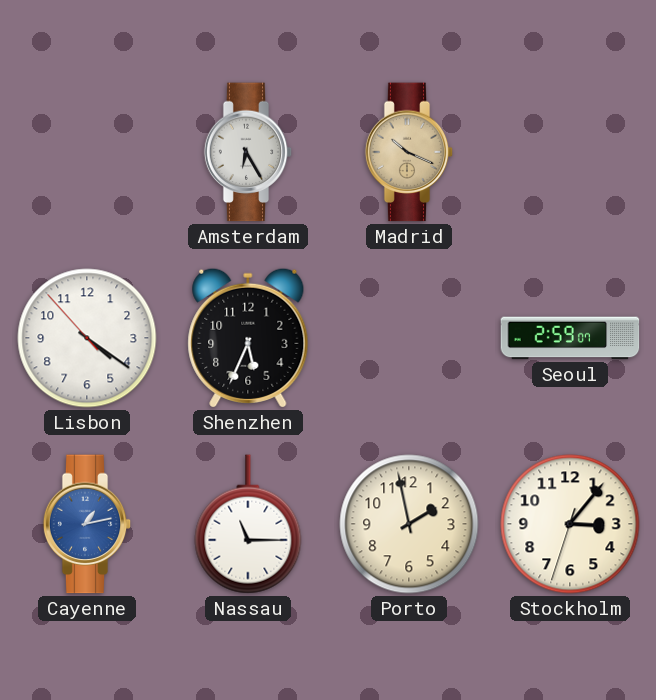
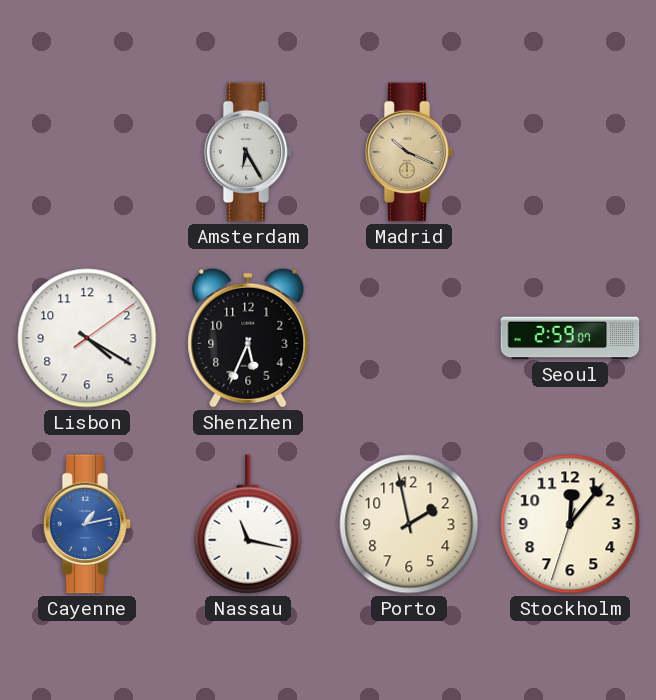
Lisbon: 4:20:53 -> 4:20:09 (87, 338)
Nassau: 11:15 -> 11:17 (248, 524)
Stockholm: 3:06 -> 12:06 (570, 524)
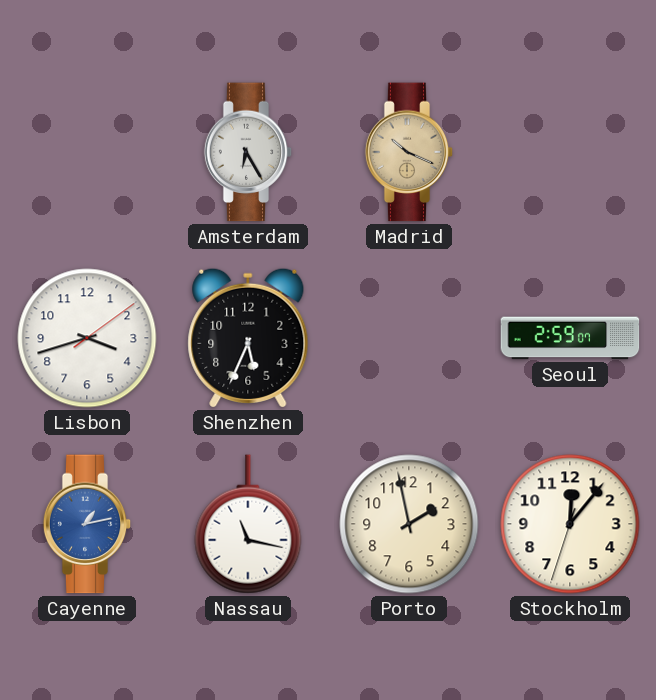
Lisbon: 4:20 -> 3:42 (87, 338)
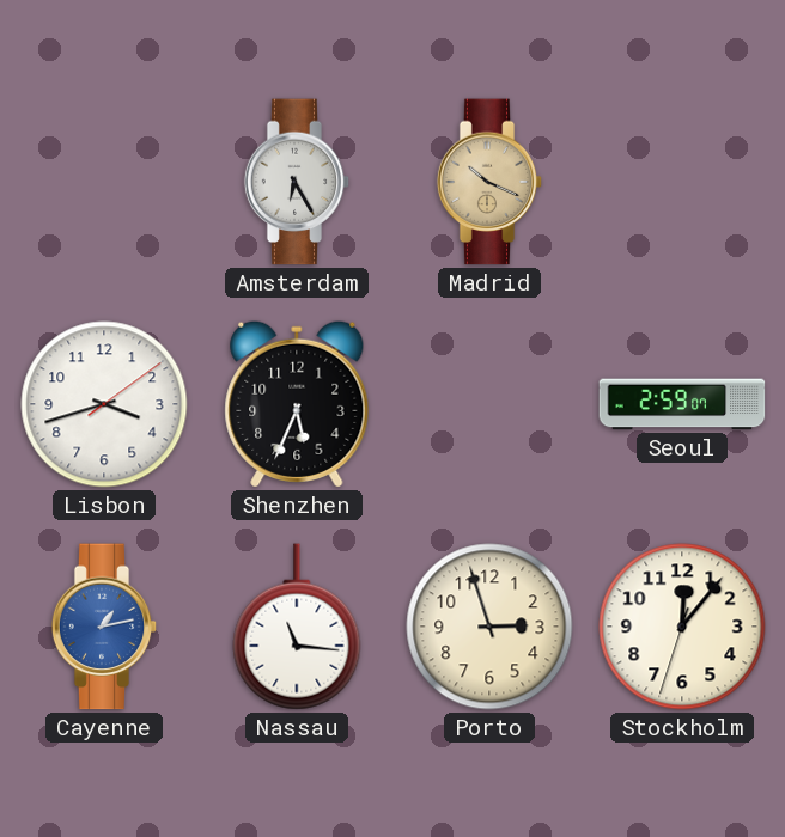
Nassau: 11:17 -> 11:16 (297, 627)
Porto: 1:58 -> 2:57 (489, 627)
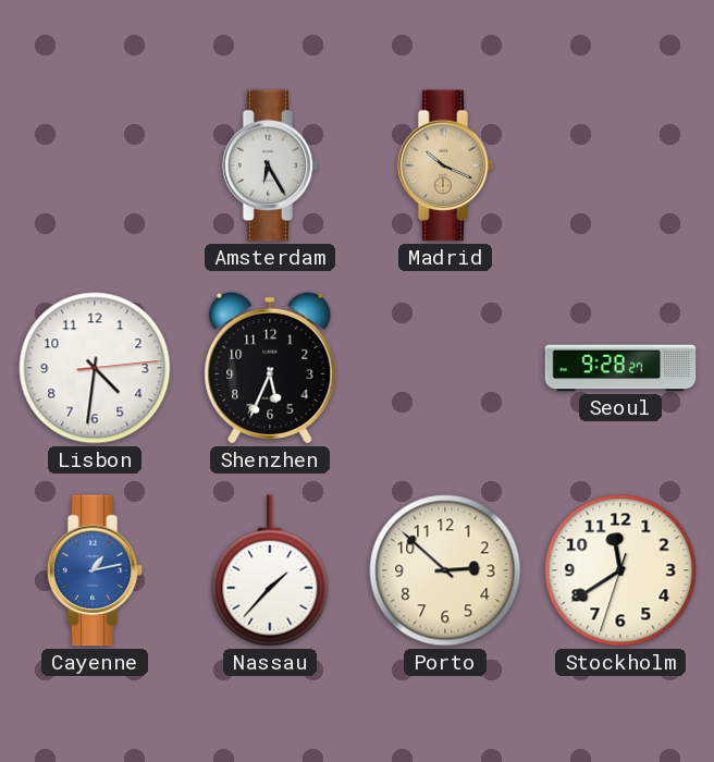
Lisbon: 3:42 -> 4:31 (95, 368)
Seoul: 2:59 -> 9:28 (620, 368)
Nassau: 11:16 -> 1:37 (270, 570)
Porto: 2:57 -> 2:52 (445, 570)
Stockholm: 12:06 -> 11:39 (620, 570)
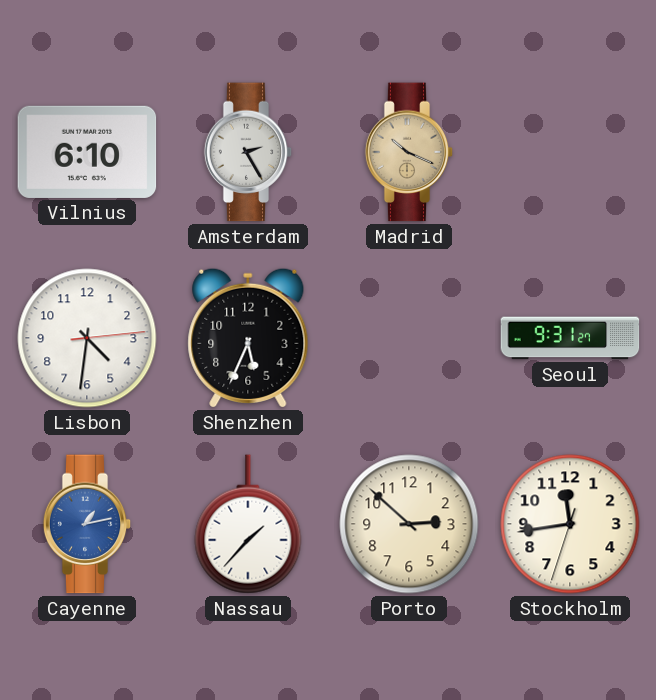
Vilnius: none -> 6:10 (87, 152)
Amsterdam: 6:25 -> 2:25 (248, 152)
Seoul: 9:28 -> 9:31 (570, 338)
Stockholm: 11:39 -> 11:43 (570, 524)
